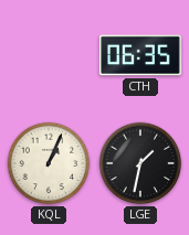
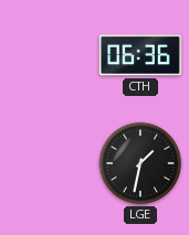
CTH: 06:35 -> 06:36 (140, 55)
KQL: 1:04 -> none (49, 163)
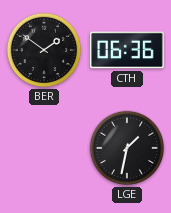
BER: none -> 1:51 (44, 50)
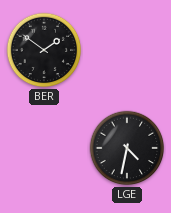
CTH: 06:36 -> none (127, 50)
LGE: 1:32 -> 4:32 (127, 148)
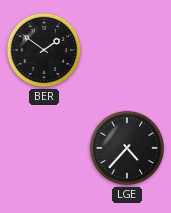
LGE: 4:32 -> 4:37 (127, 148)
